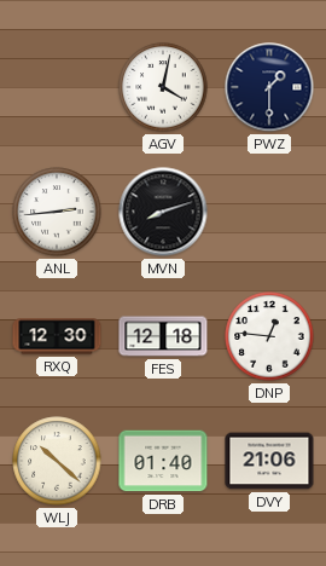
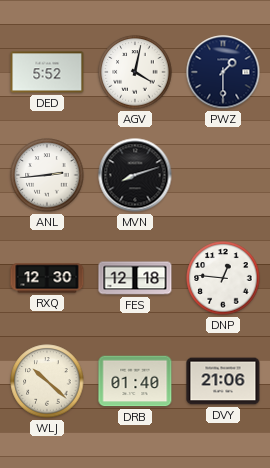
DED: none -> 5:52 (47, 72)
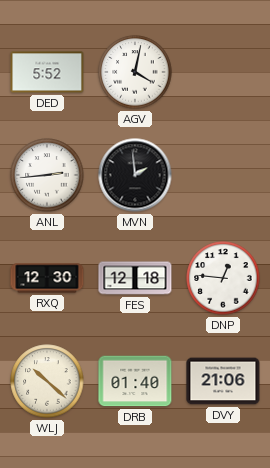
PWZ: 1:30 -> none (223, 72)
MVN: 8:12 -> 1:59 (135, 175)
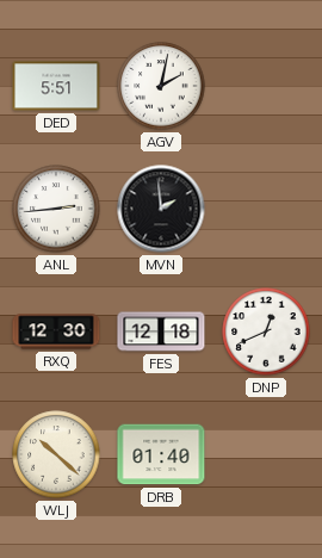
DED: 5:52 -> 5:51 (56, 86)
AGV: 4:02 -> 2:02 (161, 86)
DNP: 12:46 -> 12:41 (266, 331)
DVY: 21:06 -> none (223, 381)
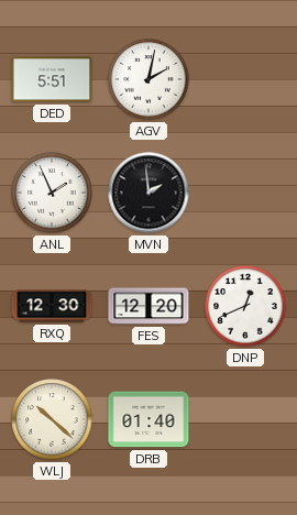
ANL: 2:44 -> 1:56 (52, 193)
FES: 12:18 -> 12:20 (148, 306)
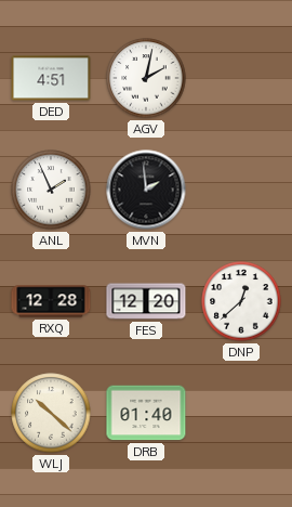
DED: 5:51 -> 4:51 (51, 78)
RXQ: 12:30 -> 12:28 (51, 301)
DNP: 12:41 -> 12:38 (241, 301)
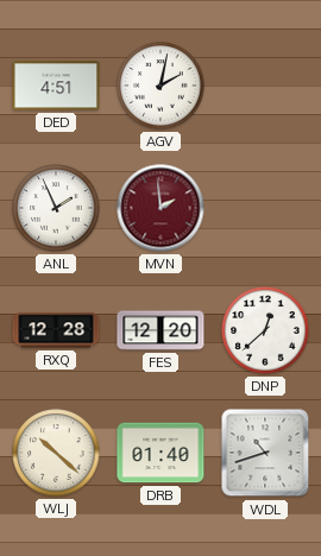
MVN dial: black -> burgundy (160, 208)
WDL: none -> 10:42 (265, 453)
